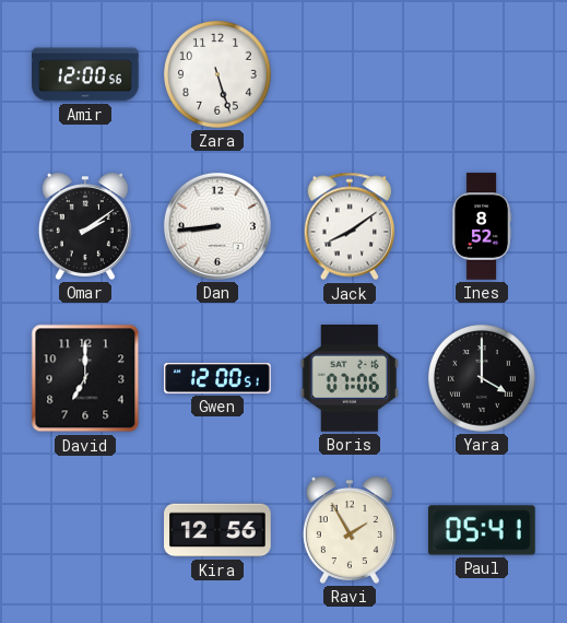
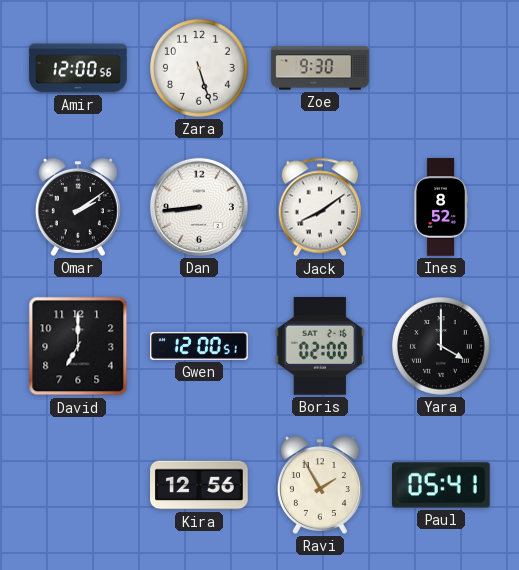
Zoe: none -> 9:30 (320, 68)
Boris: 07:06 -> 02:00 (320, 347)
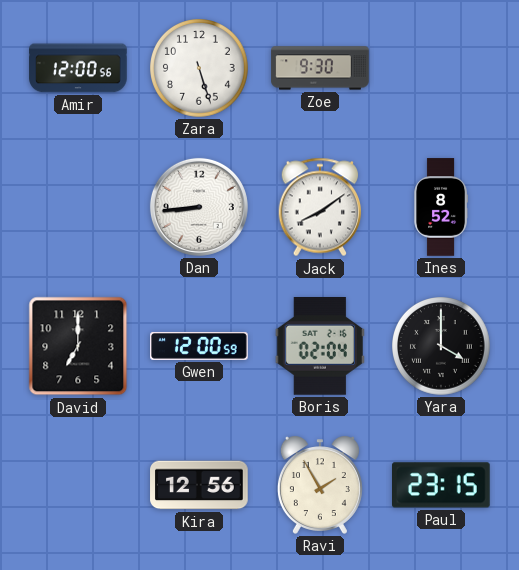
Omar: 2:09 -> none (78, 207)
Gwen: 12:00:51 -> 12:00:59 (199, 346)
Boris: 02:00 -> 02:04 (320, 347)
Paul: 05:41 -> 23:15 (442, 485)
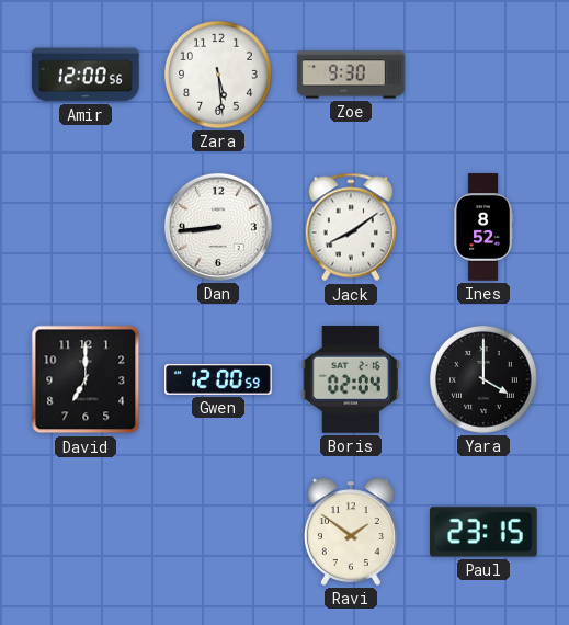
Zara: 5:27 -> 5:29 (219, 76)
Kira: 12:56 -> none (199, 485)
Ravi: 1:55 -> 1:51 (351, 532)
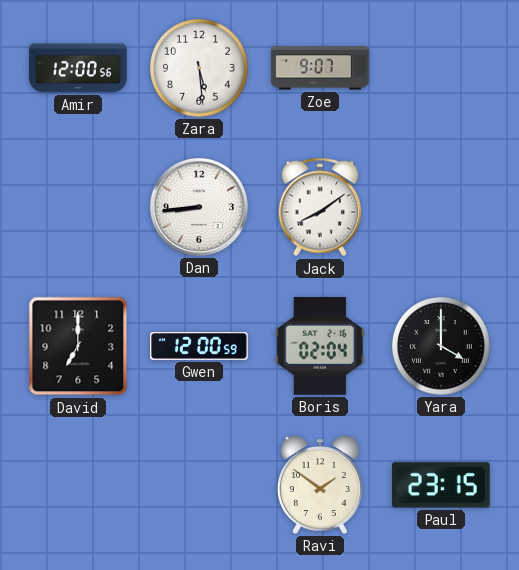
Zoe: 9:30 -> 9:07 (320, 68)
Ines: 8:52 -> none (482, 227)
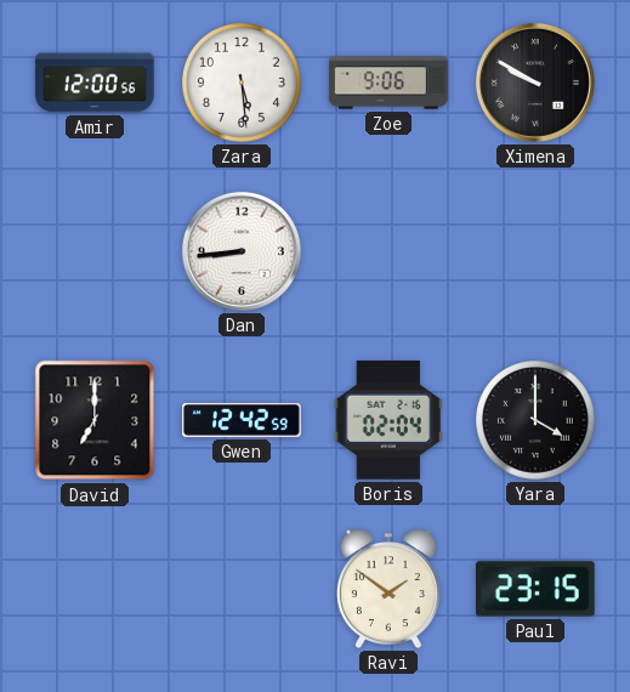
Zoe: 9:07 -> 9:06 (388, 83)
Ximena: none -> 9:50 (535, 83)
Jack: 8:09 -> none (320, 207)
Gwen: 12:00 -> 12:42 (242, 420)
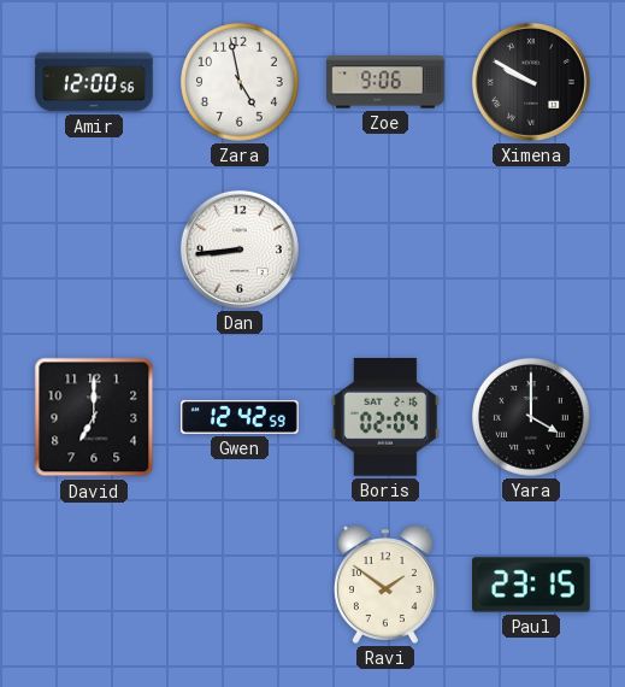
Zara: 5:29 -> 4:58 (241, 83)
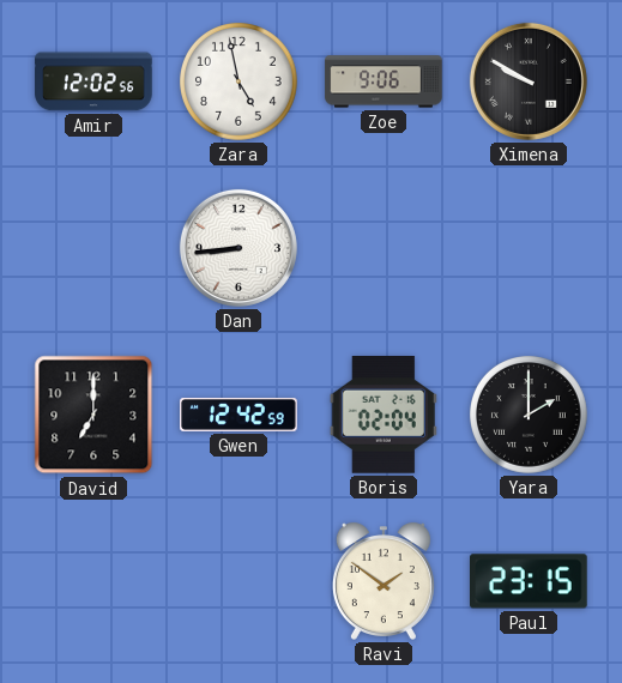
Amir: 12:00 -> 12:02 (93, 81)
Yara: 4:00 -> 2:00 (530, 416)
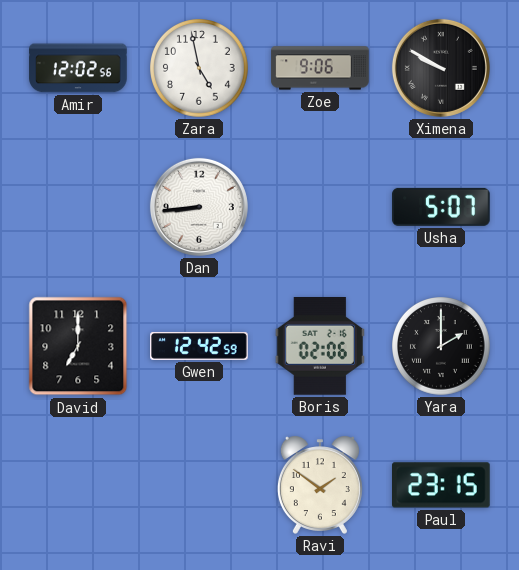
Usha: none -> 5:07 (441, 207)
Boris: 02:04 -> 02:06 (320, 347)
